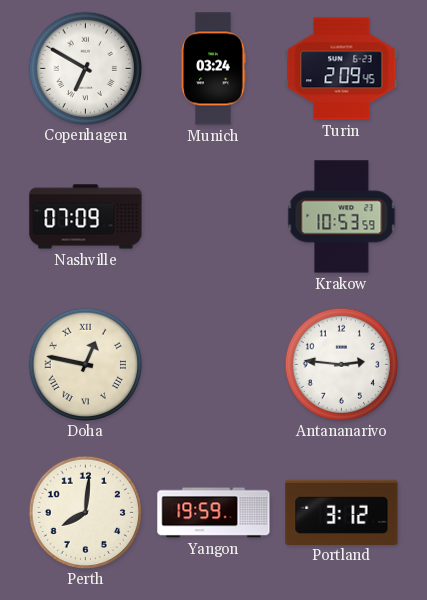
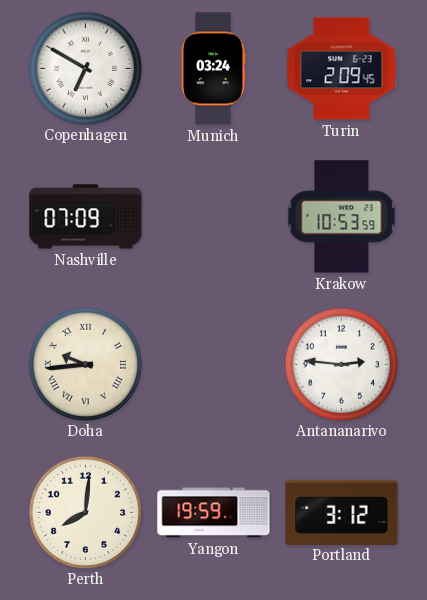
Doha: 12:47 -> 9:44 (85, 364)
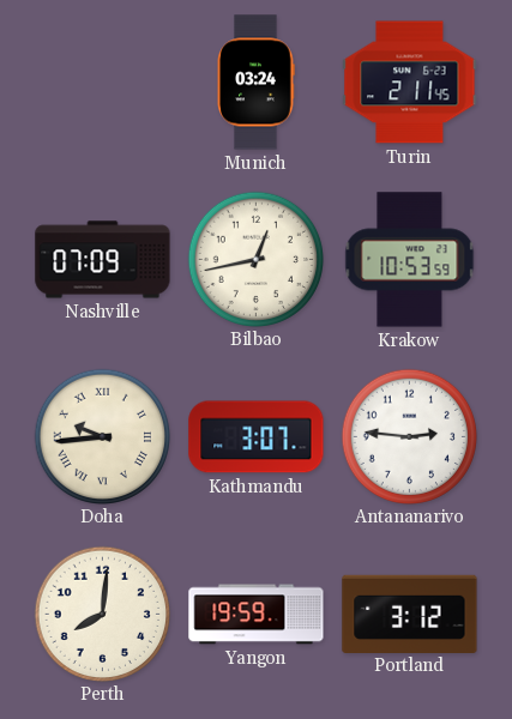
Copenhagen: 6:50 -> none (85, 68)
Turin: 2:09 -> 2:11 (410, 83)
Bilbao: none -> 12:43 (255, 259)
Kathmandu: none -> 3:07 (257, 437)
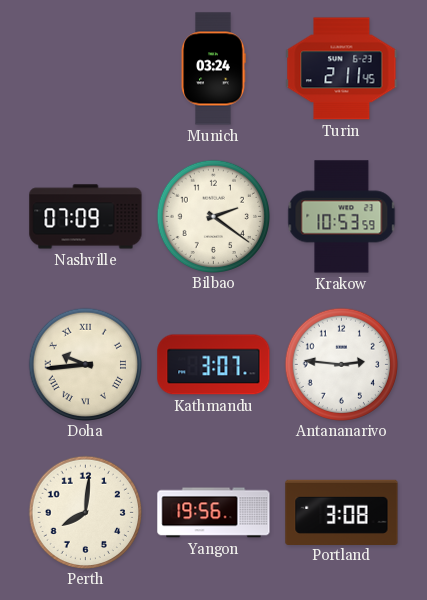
Bilbao: 12:43 -> 2:21 (213, 216)
Yangon: 19:59 -> 19:56 (214, 513)
Portland: 3:12 -> 3:08 (342, 512)
